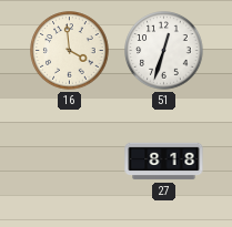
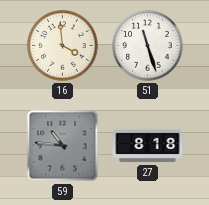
51: 12:33 -> 11:27 (148, 46)
59: none -> 10:46 (63, 146)
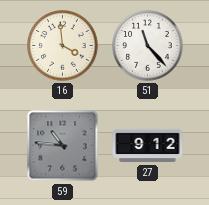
51: 11:27 -> 11:23 (148, 46)
27: 8:18 -> 9:12 (148, 146)
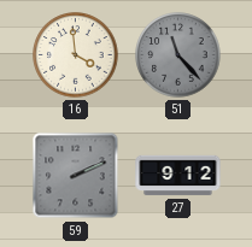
51 dial: white -> grey (178, 55)
59: 10:46 -> 2:11 (76, 176)
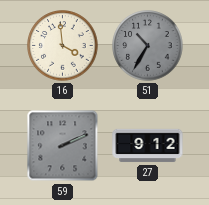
51: 11:23 -> 10:35 (148, 46)
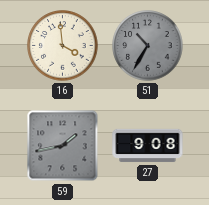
59: 2:11 -> 1:43 (63, 146)
27: 9:12 -> 9:08 (148, 146)
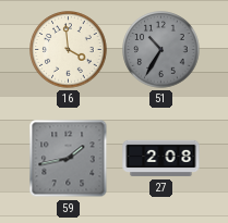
27: 9:08 -> 2:08 (161, 159)
